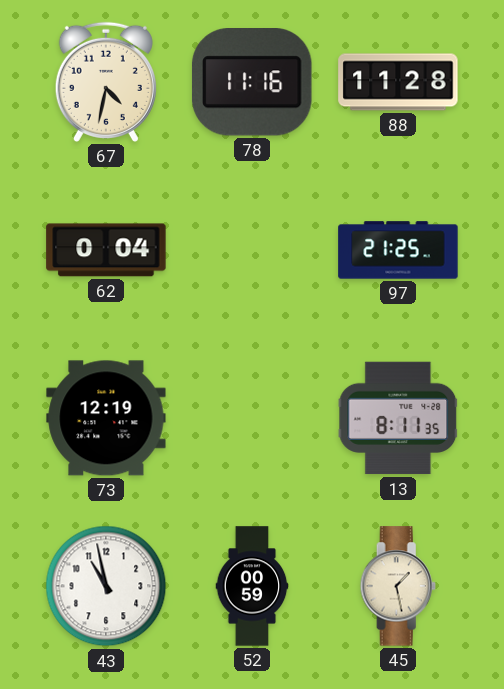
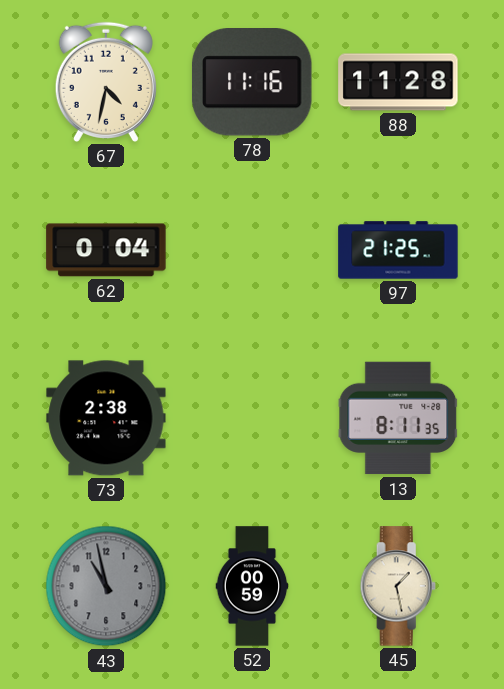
73: 12:19 -> 2:38 (106, 418)
43 dial: white -> grey (106, 586)
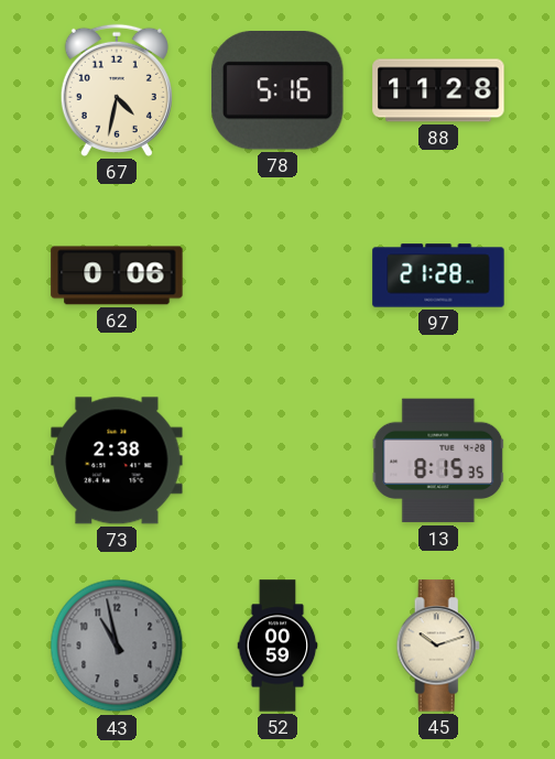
78: 11:16 -> 5:16 (277, 91)
62: 0:04 -> 0:06 (117, 275)
97: 21:25 -> 21:28 (438, 275)
13: 8:11 -> 8:15 (438, 460)
45: 1:28 -> 10:12 (438, 646)
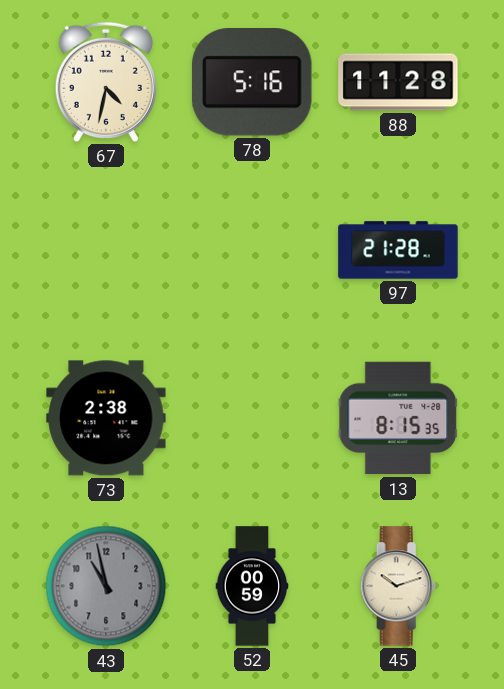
62: 0:06 -> none (117, 275)
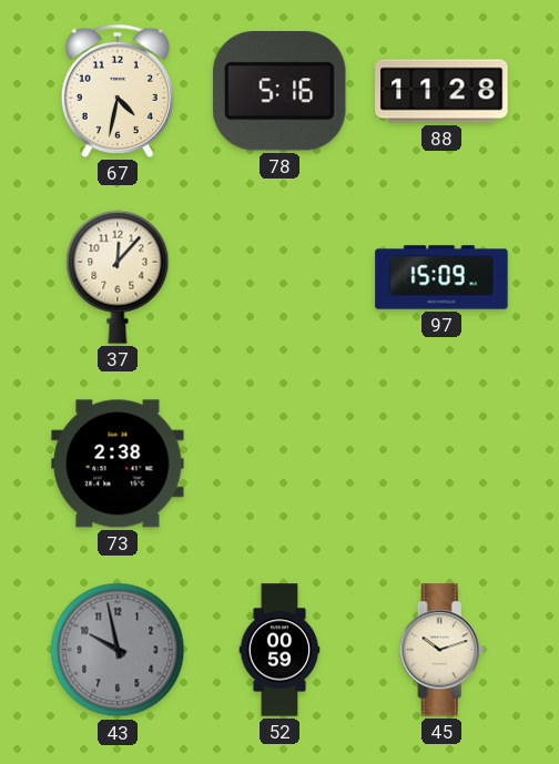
37: none -> 12:07 (118, 277)
97: 21:28 -> 15:09 (441, 277)
13: 8:15 -> none (398, 418)
43: 10:58 -> 9:58 (118, 650)
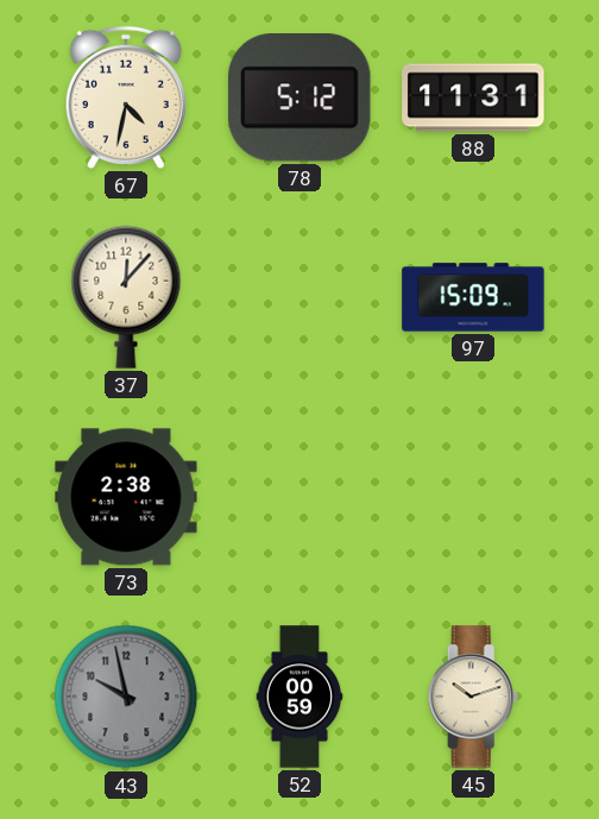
78: 5:16 -> 5:12 (299, 99)
88: 11:28 -> 11:31 (473, 97)
